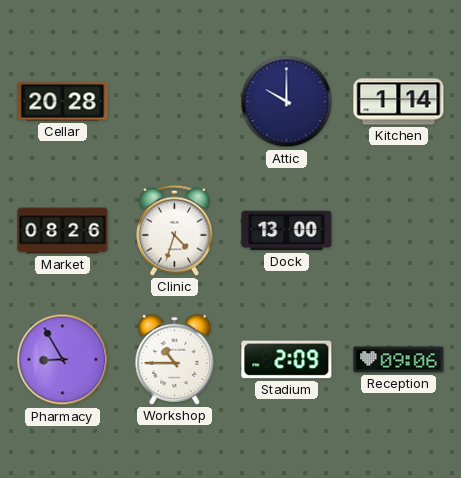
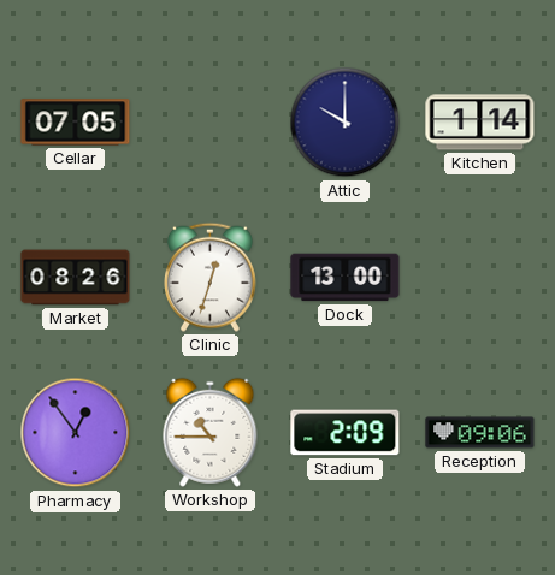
Cellar: 20:28 -> 07:05 (76, 123)
Clinic: 4:33 -> 12:33 (209, 277)
Pharmacy: 8:55 -> 12:54 (76, 433)
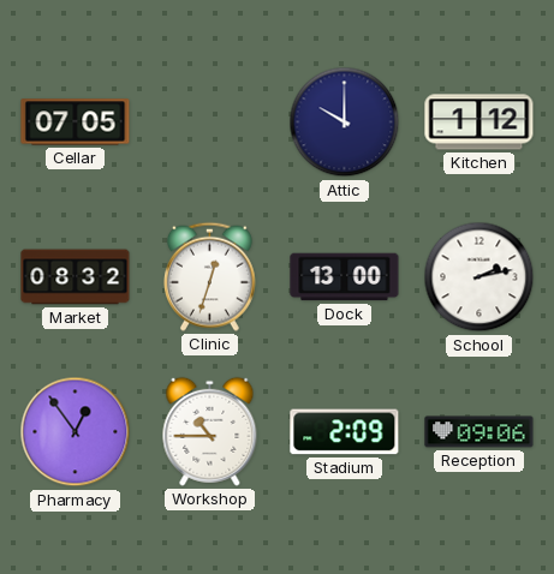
Kitchen: 1:14 -> 1:12 (479, 122)
Market: 08:26 -> 08:32 (76, 277)
School: none -> 2:13 (479, 277)
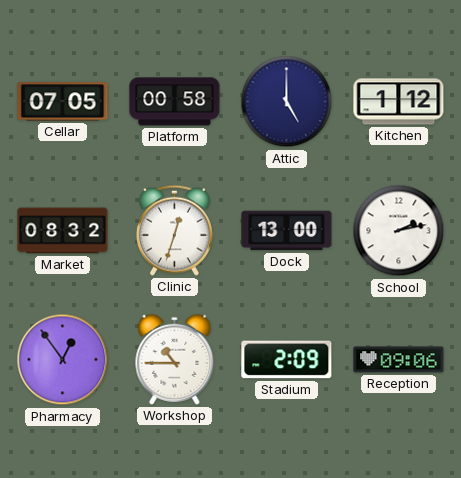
Platform: none -> 00:58 (175, 102)
Attic: 10:00 -> 5:00 (287, 102)
